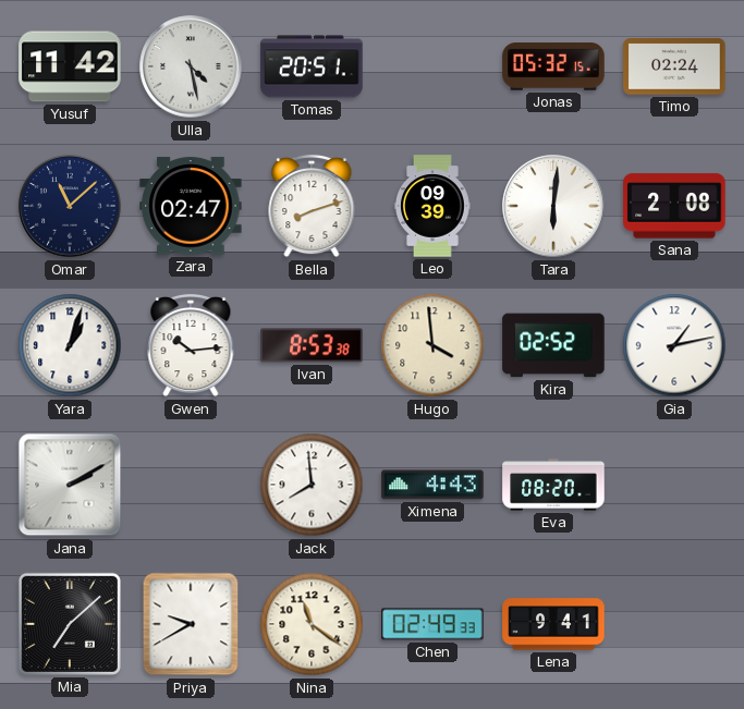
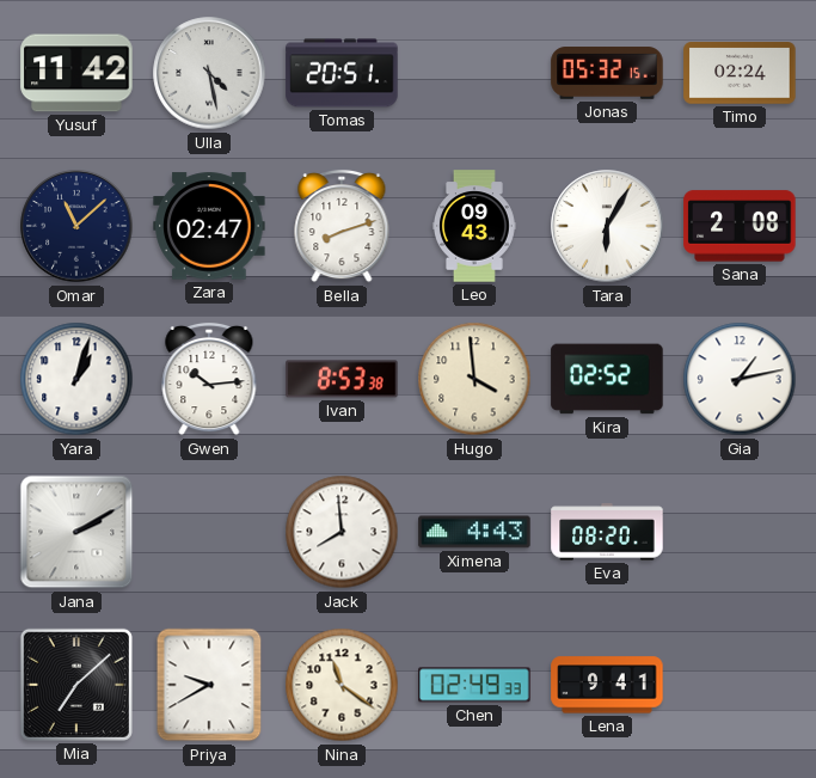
Leo: 09:39 -> 09:43 (474, 226)
Tara: 6:01 -> 6:05 (607, 226)
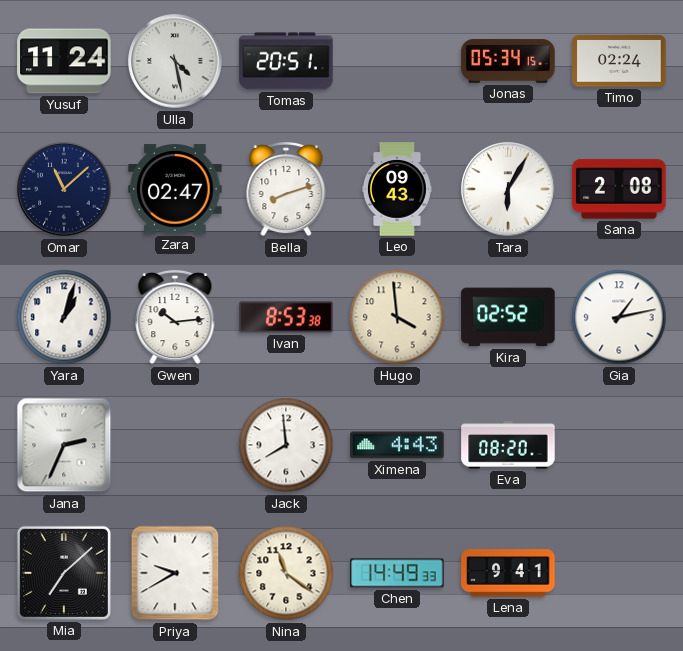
Yusuf: 11:42 -> 11:24 (64, 61)
Jonas: 05:32 -> 05:34 (508, 61)
Jana: 2:10 -> 2:34 (64, 445)
Chen: 02:49 -> 14:49 (397, 573)
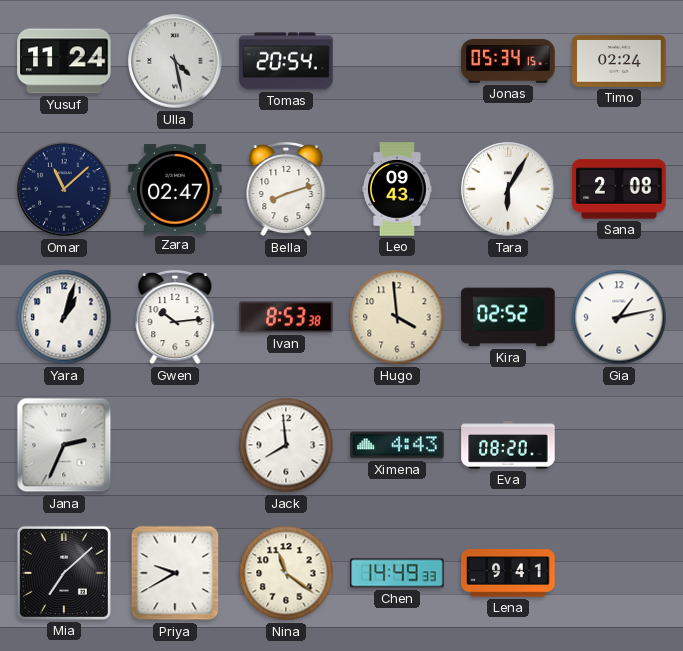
Tomas: 20:51 -> 20:54 (286, 61)
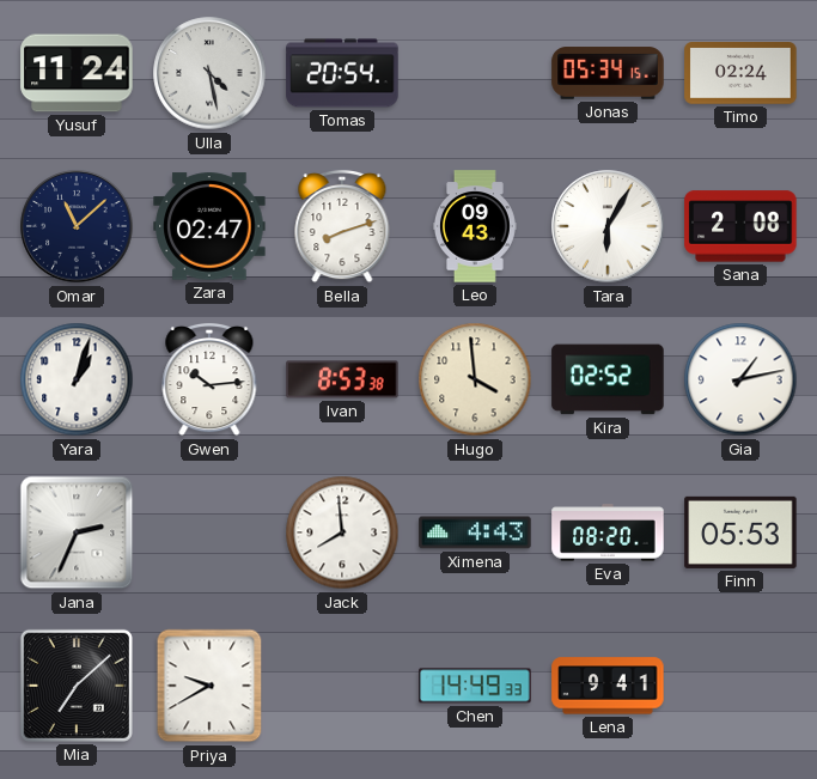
Finn: none -> 05:53 (740, 532)
Nina: 11:21 -> none (286, 573)
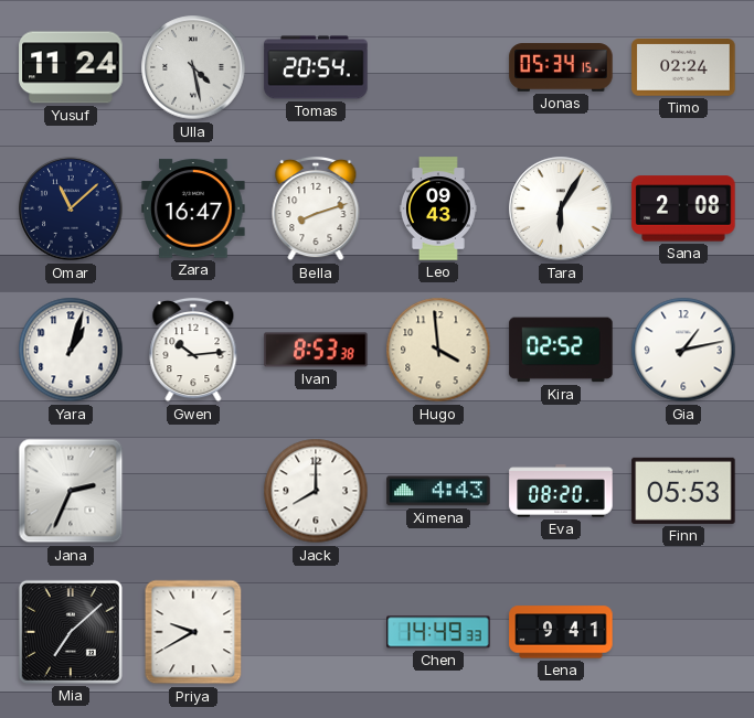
Zara: 02:47 -> 16:47 (193, 208)
Jack: 7:59 -> 8:00 (316, 491)
